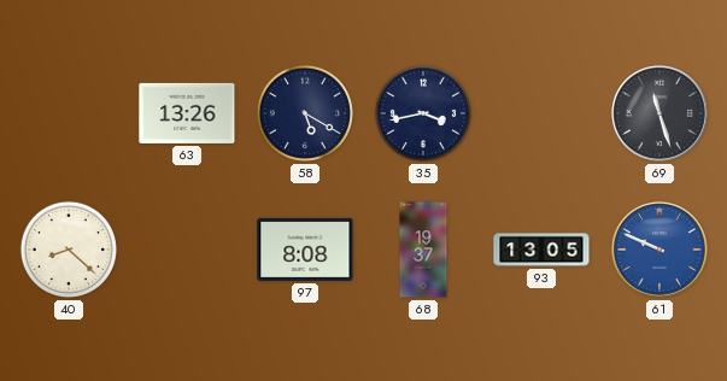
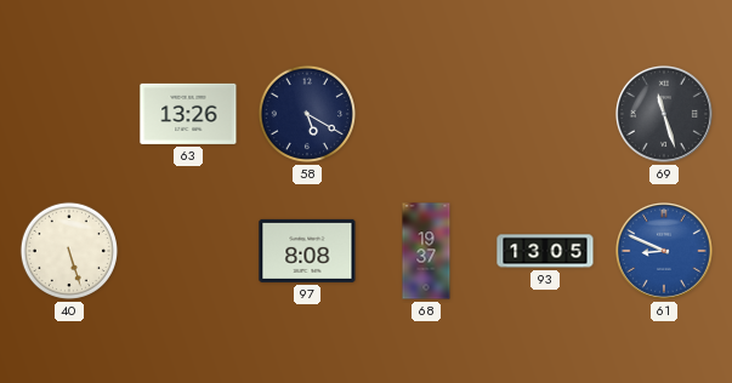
35: 3:43 -> none (423, 113)
40: 8:22 -> 5:27 (69, 251)
61: 9:49 -> 8:49 (664, 251)
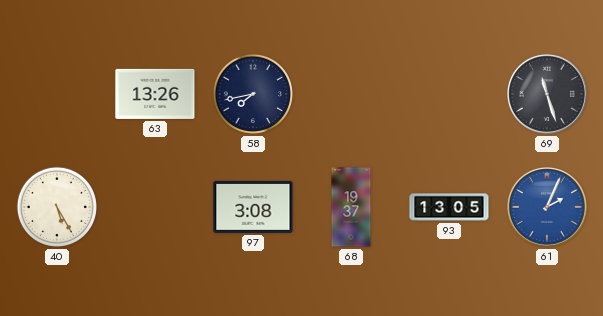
58: 5:20 -> 7:43 (253, 94)
40: 5:27 -> 5:25 (57, 207)
97: 8:08 -> 3:08 (253, 207)
61: 8:49 -> 2:04 (547, 207)
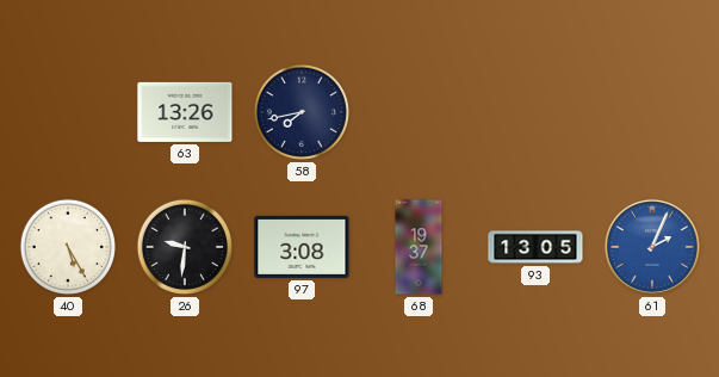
69: 11:27 -> none (547, 94)
26: none -> 9:31 (185, 247)
